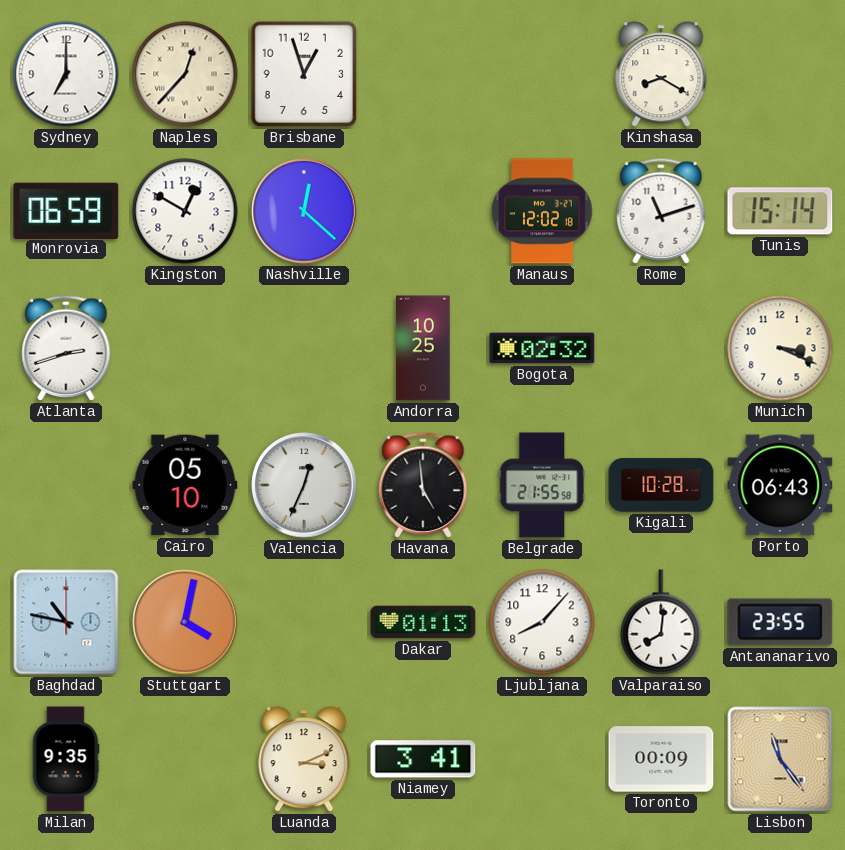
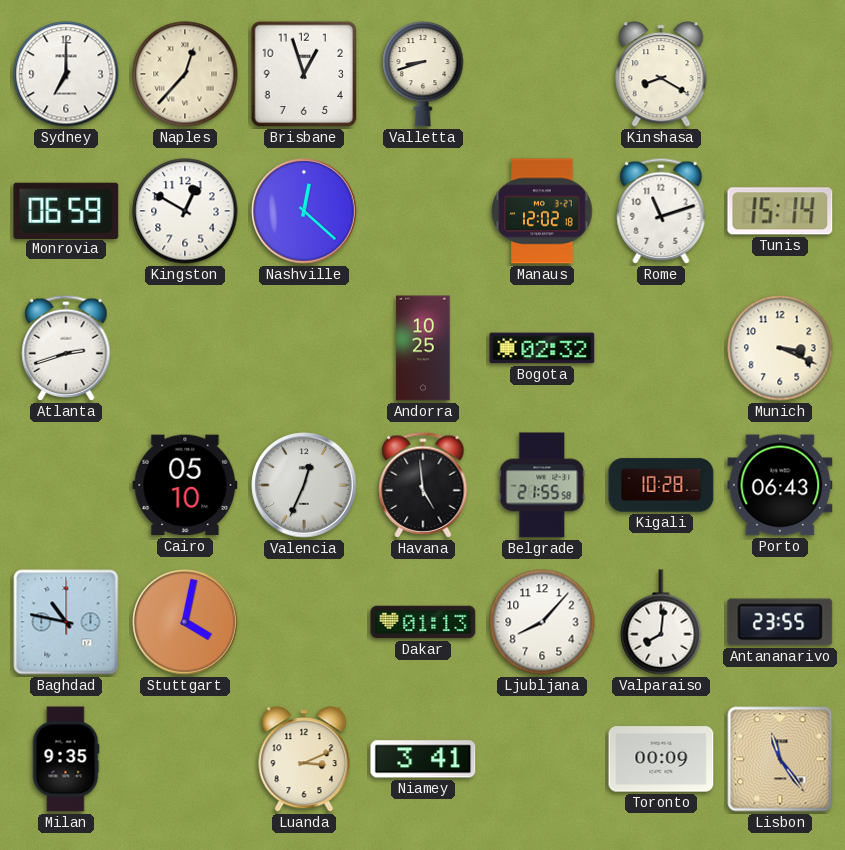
Valletta: none -> 8:42 (423, 75)
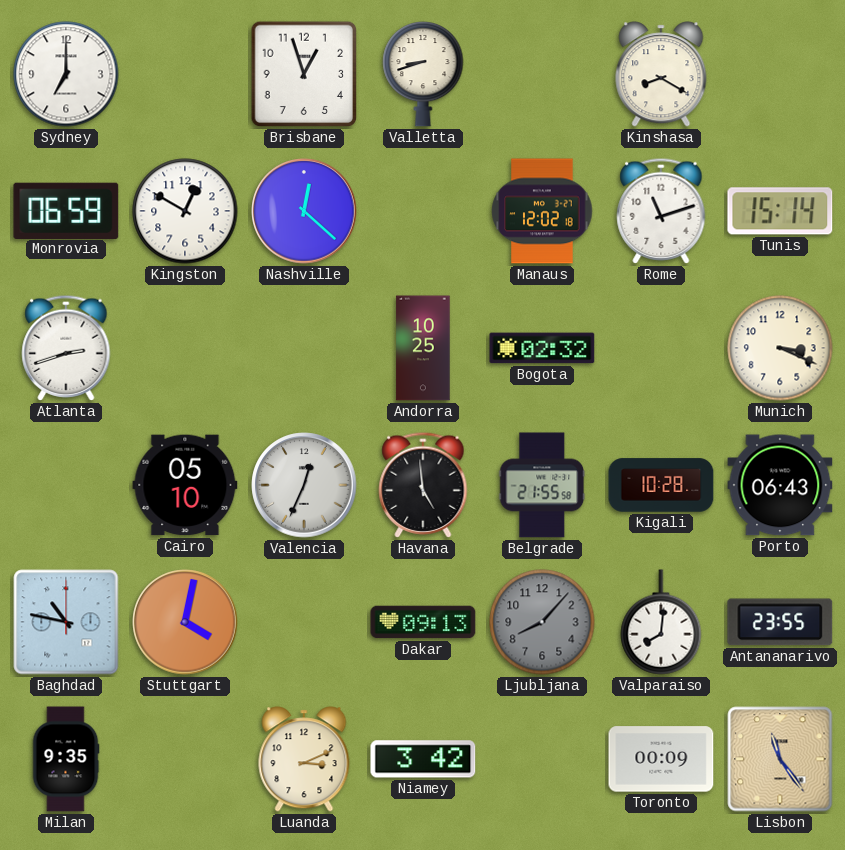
Naples: 12:37 -> none (185, 74)
Dakar: 01:13 -> 09:13 (423, 622)
Ljubljana dial: white -> grey (542, 622)
Niamey: 3:41 -> 3:42 (423, 759)
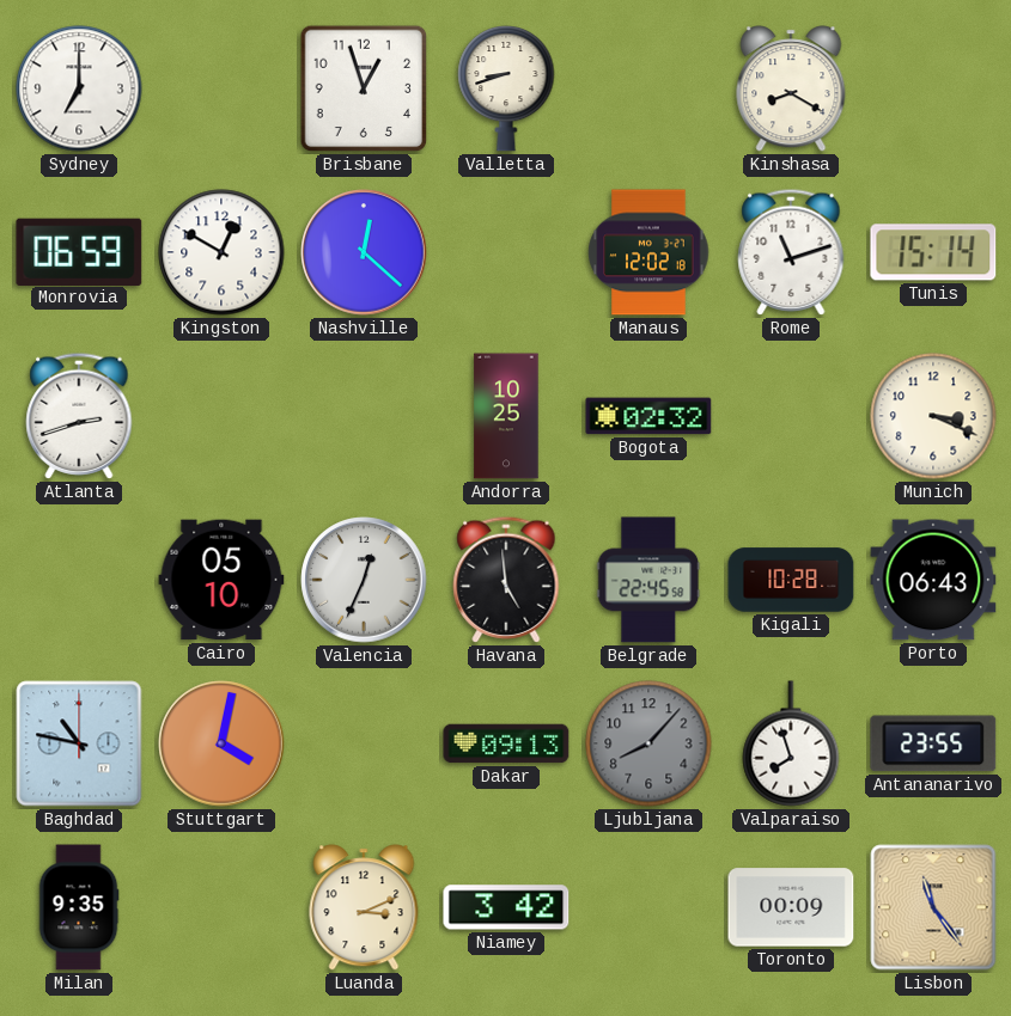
Belgrade: 21:55 -> 22:45 (648, 580)
Valparaiso: 8:01 -> 7:57 (791, 743)
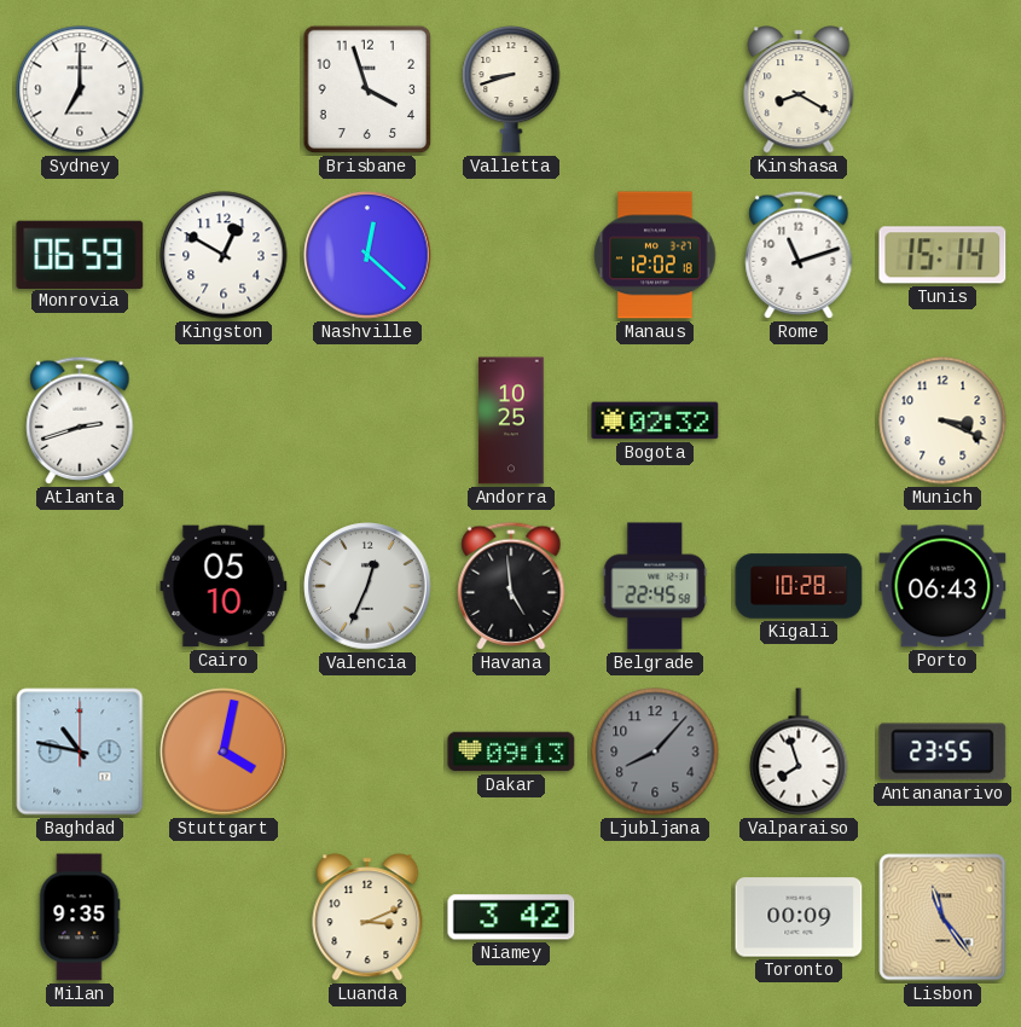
Brisbane: 12:57 -> 3:57 (367, 89)
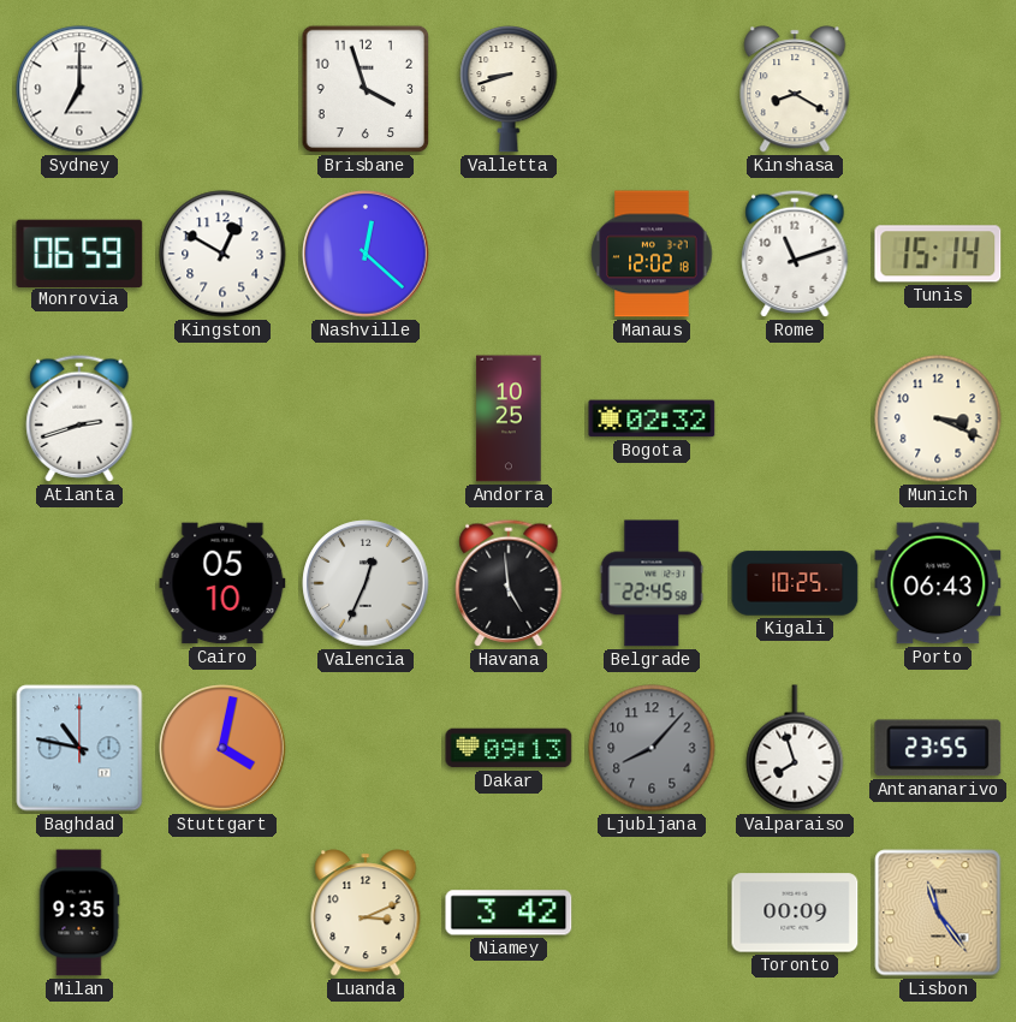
Kigali: 10:28 -> 10:25 (795, 583)
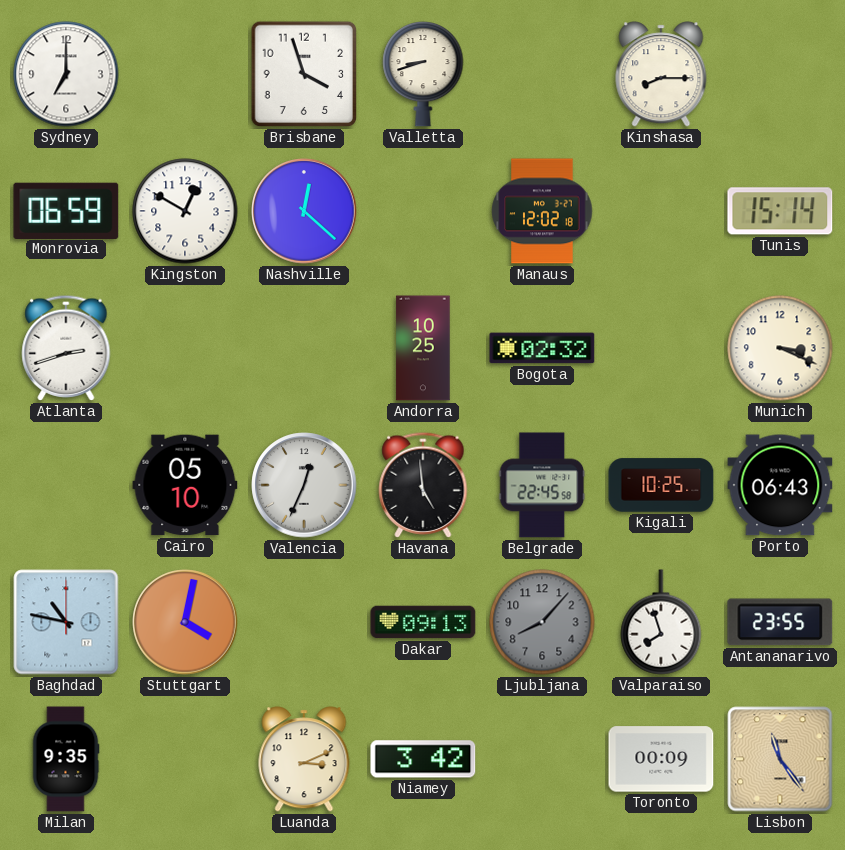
Kinshasa: 8:20 -> 8:15 (661, 74)
Rome: 11:12 -> none (795, 254)
